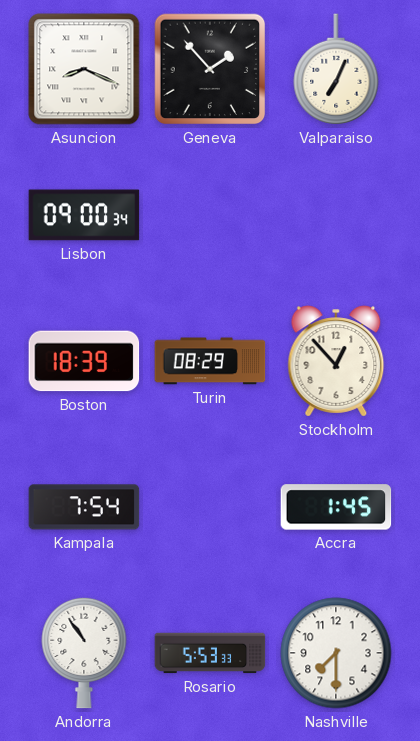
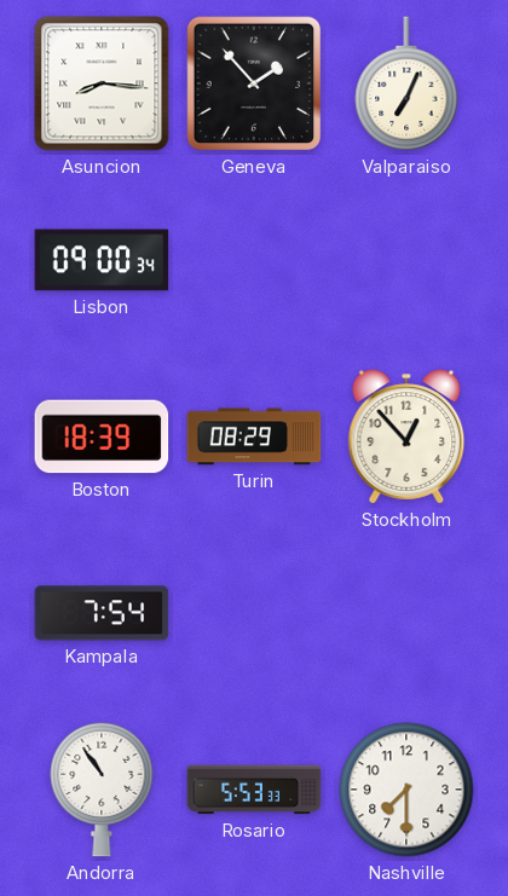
Asuncion: 8:19 -> 8:16 (102, 83)
Accra: 1:45 -> none (336, 507)
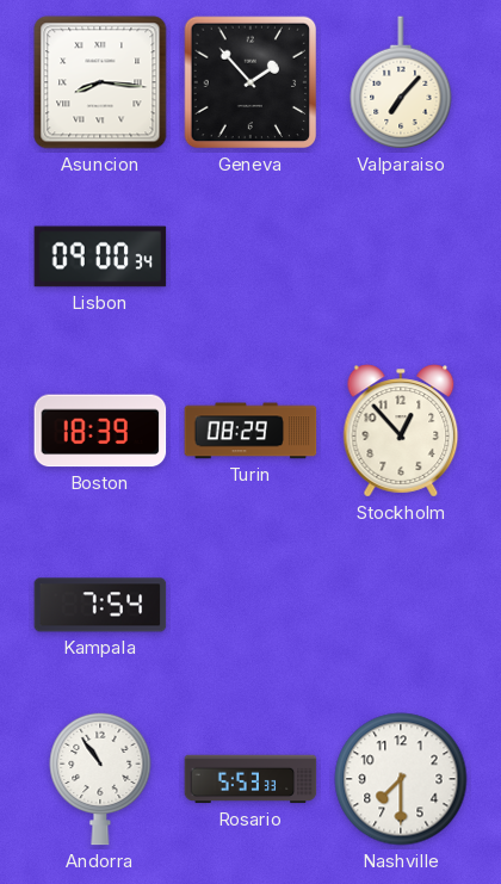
Valparaiso: 7:04 -> 7:07 (401, 82)
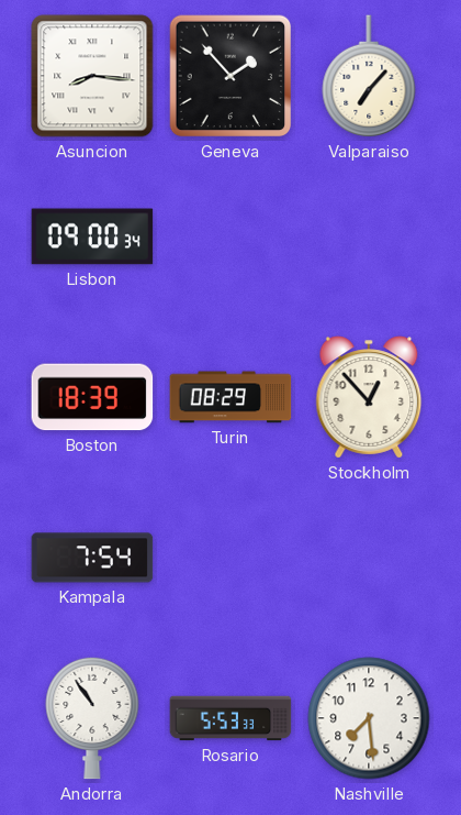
Nashville: 7:30 -> 7:29 (369, 718)
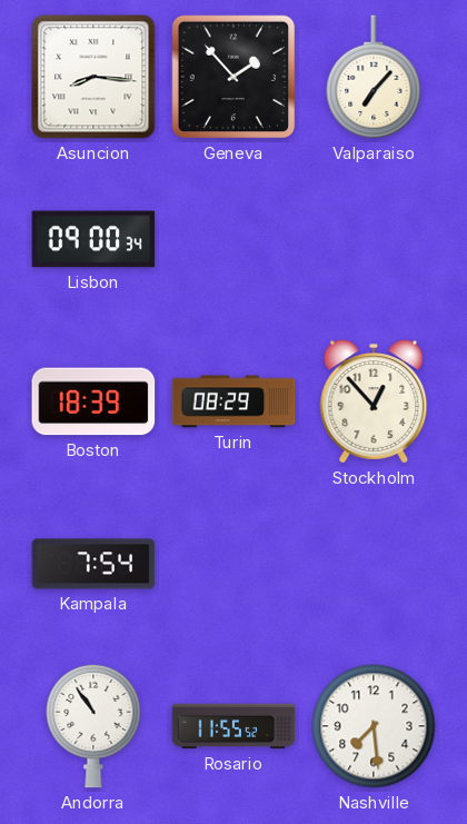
Rosario: 5:53 -> 11:55 (233, 726)
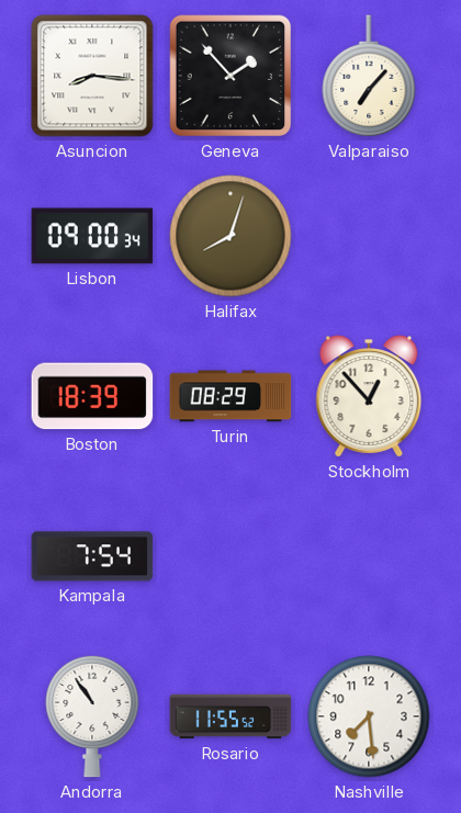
Halifax: none -> 8:03 (231, 236)
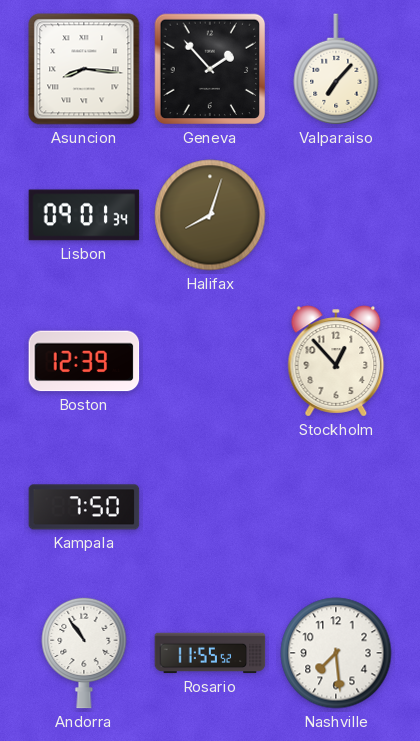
Lisbon: 09:00 -> 09:01 (84, 215)
Boston: 18:39 -> 12:39 (84, 361)
Turin: 08:29 -> none (231, 396)
Kampala: 7:54 -> 7:50 (84, 507)
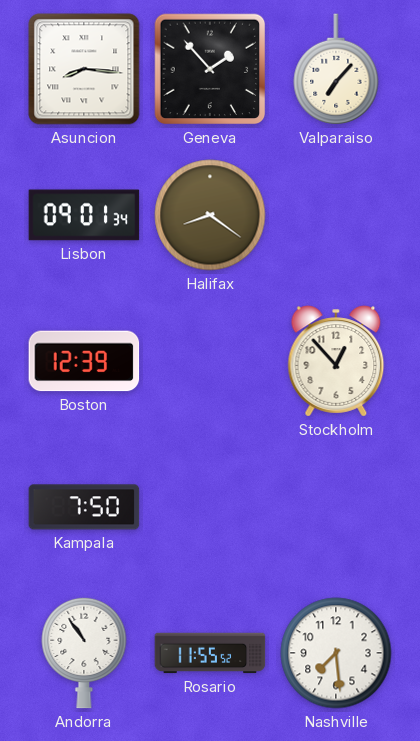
Halifax: 8:03 -> 8:21 (210, 215)
